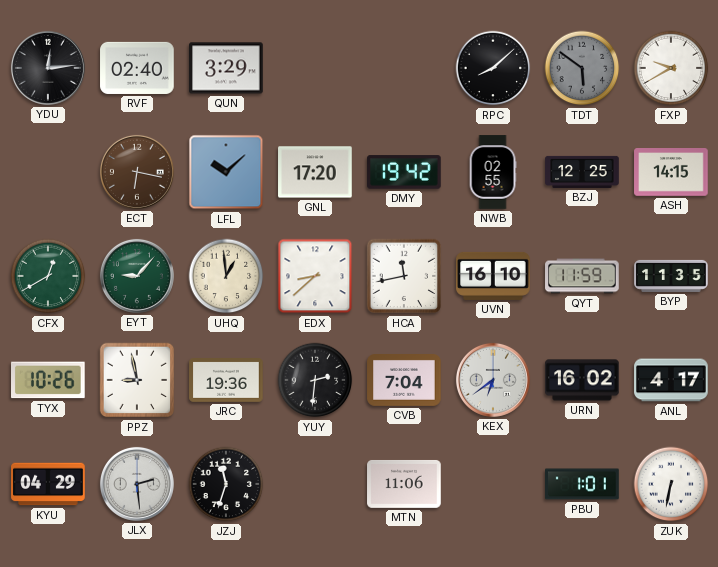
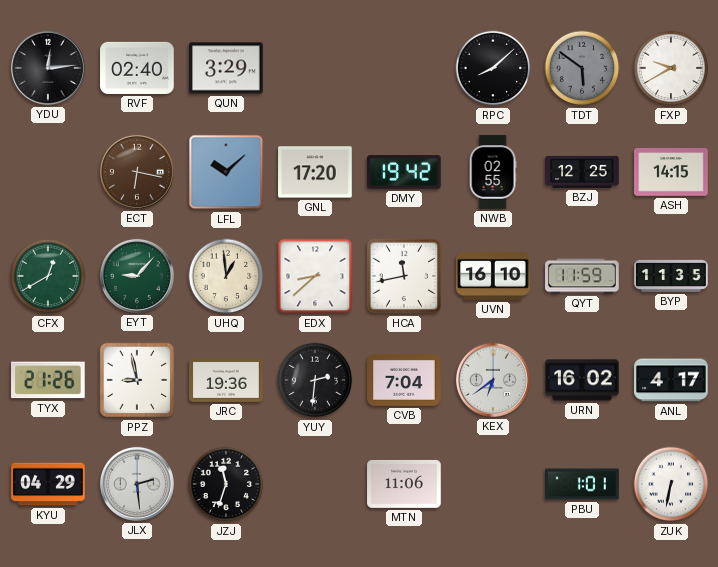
TYX: 10:26 -> 21:26 (49, 380)
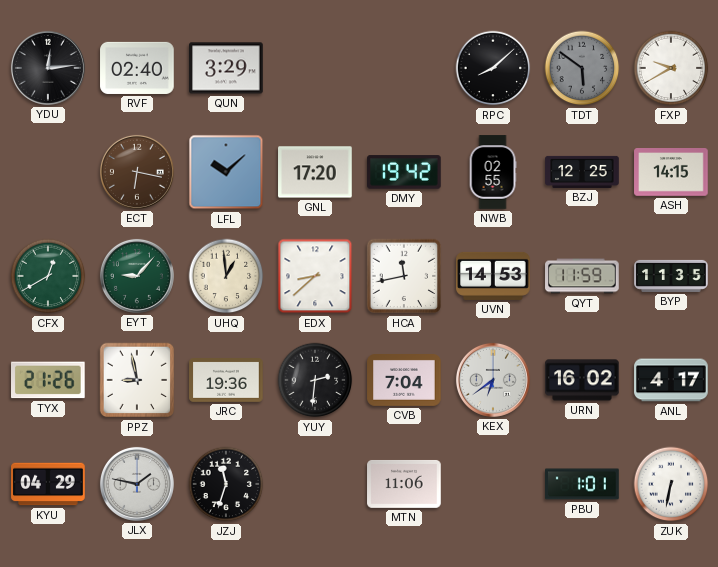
UVN: 16:10 -> 14:53 (493, 276)
JLX: 2:29 -> 1:47 (137, 484)
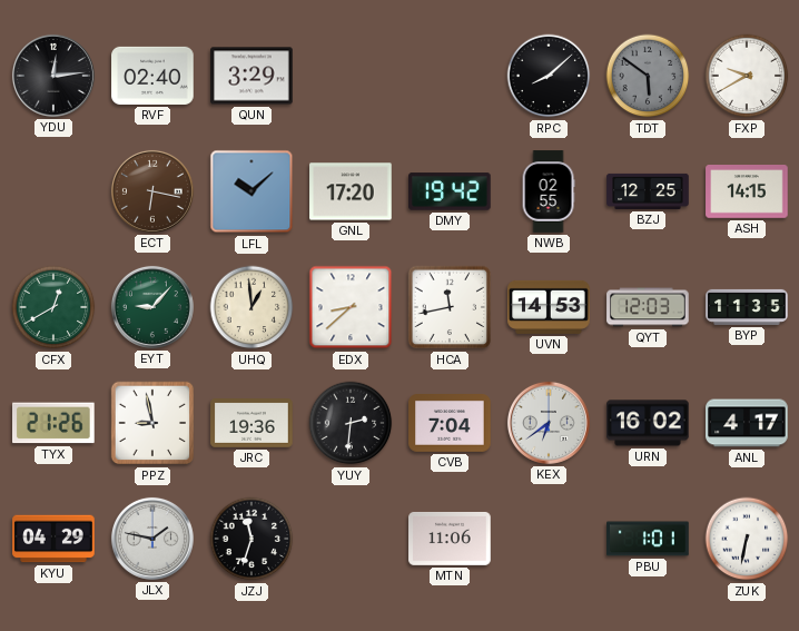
QYT: 11:59 -> 12:03 (648, 307)
